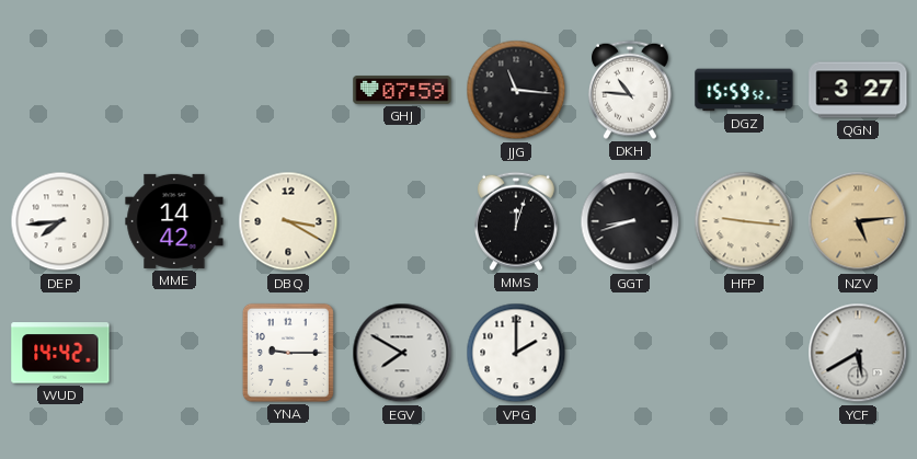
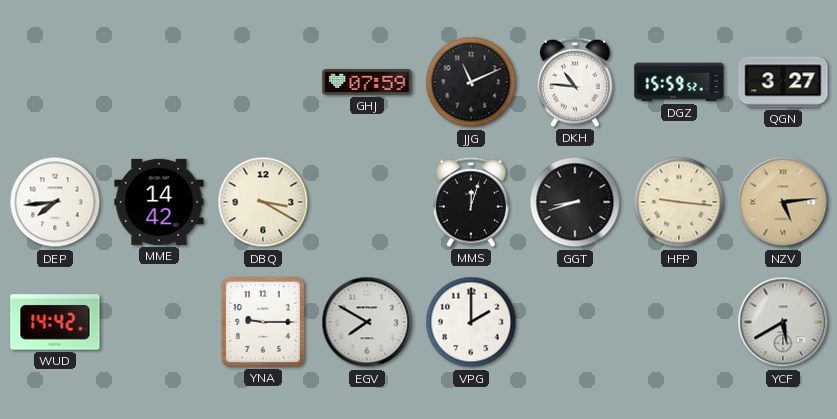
JJG: 11:16 -> 11:11 (471, 82)
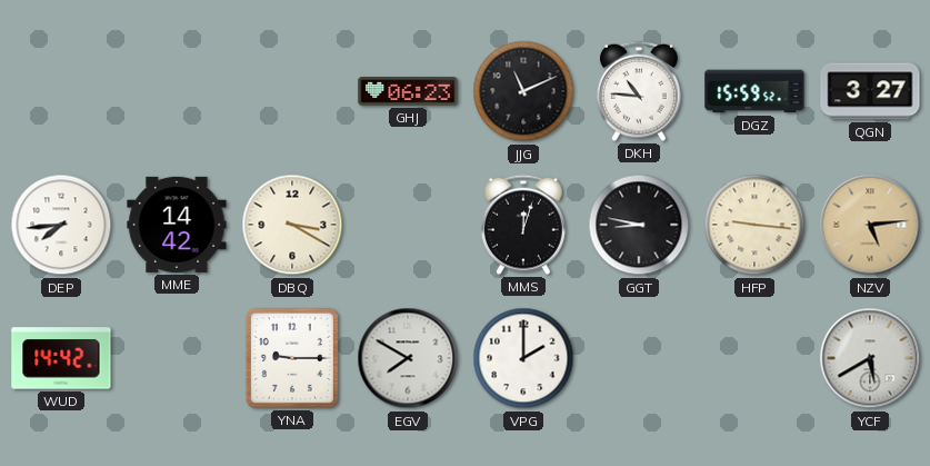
GHJ: 07:59 -> 06:23 (408, 91)
GGT: 8:42 -> 8:47 (639, 225)
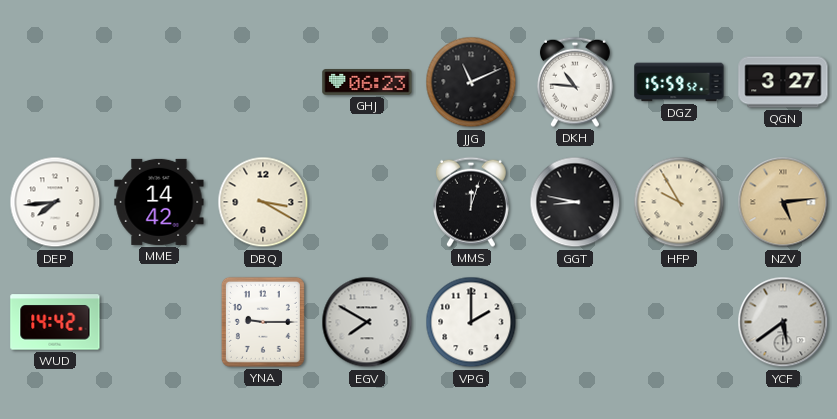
HFP: 9:16 -> 9:55 (679, 202)
YCF: 5:40 -> 5:39 (783, 322)
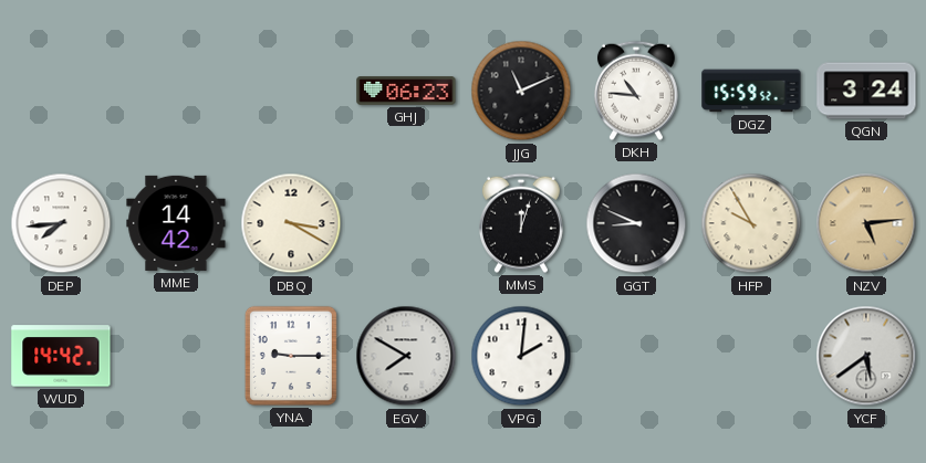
QGN: 3:27 -> 3:24 (866, 91)
GGT: 8:47 -> 8:49 (636, 223)
VPG: 2:00 -> 2:01 (521, 356)
